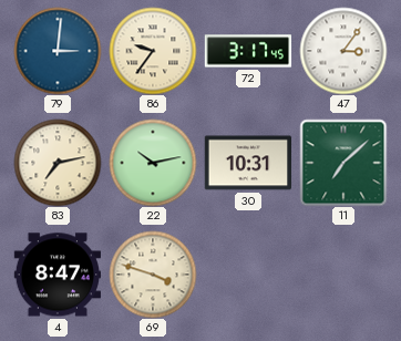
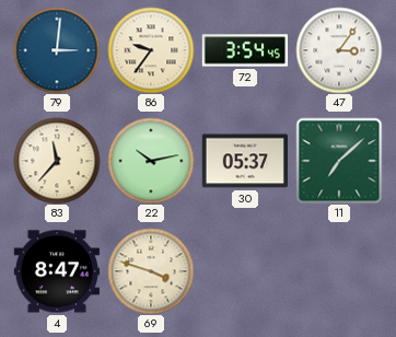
72: 3:17 -> 3:54 (245, 50)
83: 7:13 -> 11:37 (57, 161)
30: 10:31 -> 05:37 (244, 161)
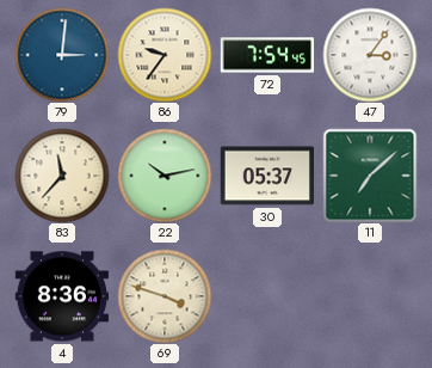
72: 3:54 -> 7:54 (267, 55)
4: 8:47 -> 8:36 (61, 296)
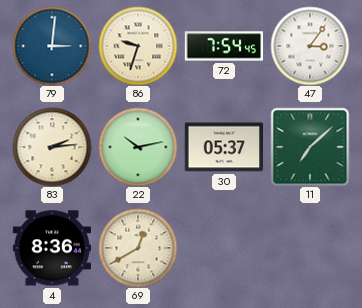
86: 9:36 -> 9:33 (138, 46)
83: 11:37 -> 2:14 (52, 147)
69: 3:48 -> 12:40 (138, 248)
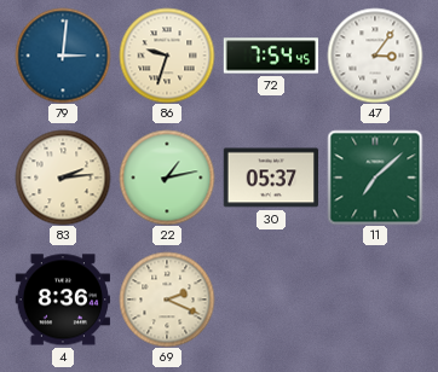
22: 10:13 -> 1:13 (167, 178)
69: 12:40 -> 2:19 (167, 300)
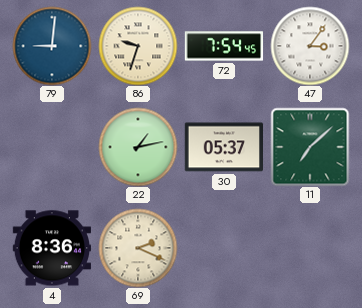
79: 3:01 -> 9:01 (52, 46)
83: 2:14 -> none (63, 178)
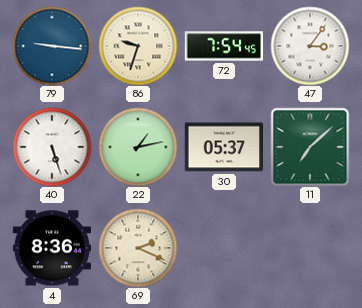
79: 9:01 -> 9:16 (52, 46)
40: none -> 5:27 (52, 147)
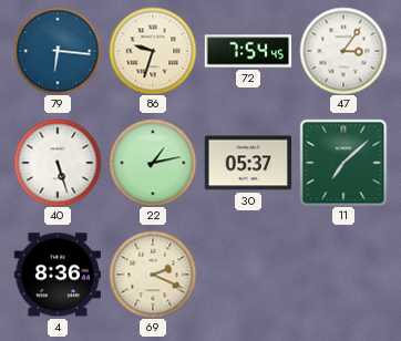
79: 9:16 -> 6:16 (58, 51)
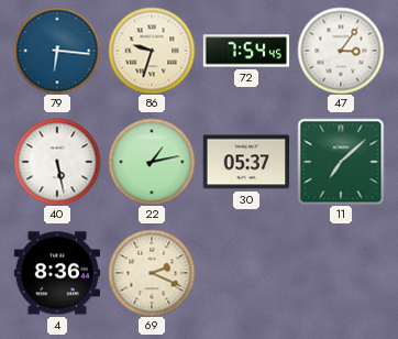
40: 5:27 -> 5:28 (57, 162)
